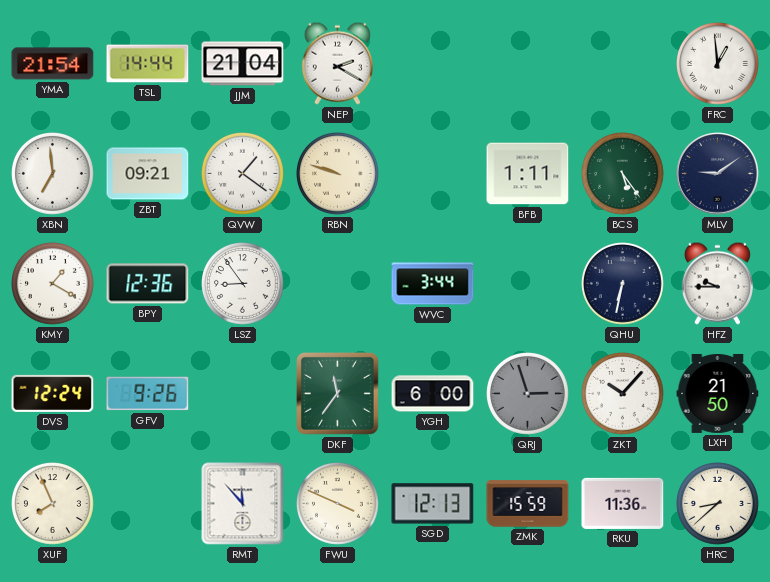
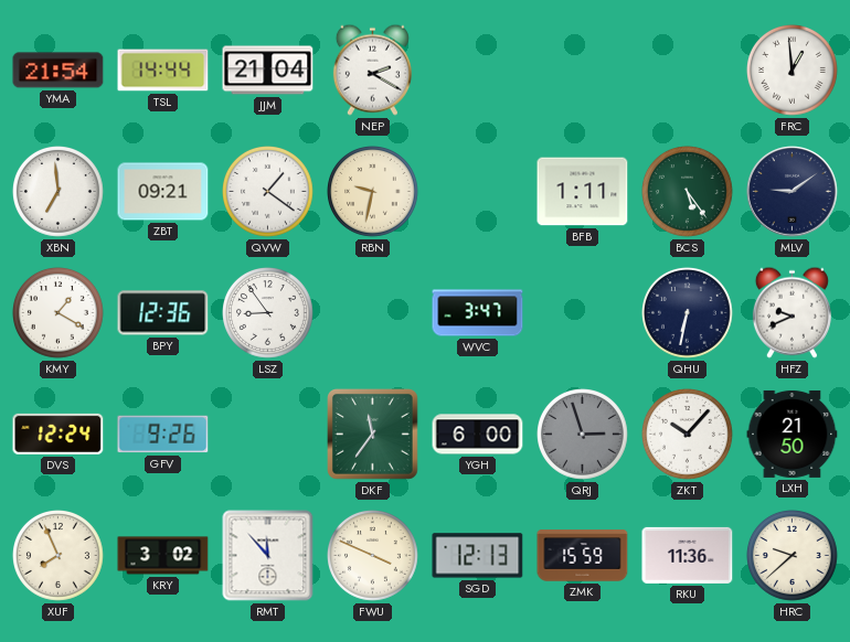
RBN: 9:48 -> 9:32 (373, 192)
WVC: 3:44 -> 3:47 (478, 313)
HFZ: 9:45 -> 9:41 (791, 312)
KRY: none -> 3:02 (163, 556)
HRC: 8:38 -> 9:38 (793, 556)
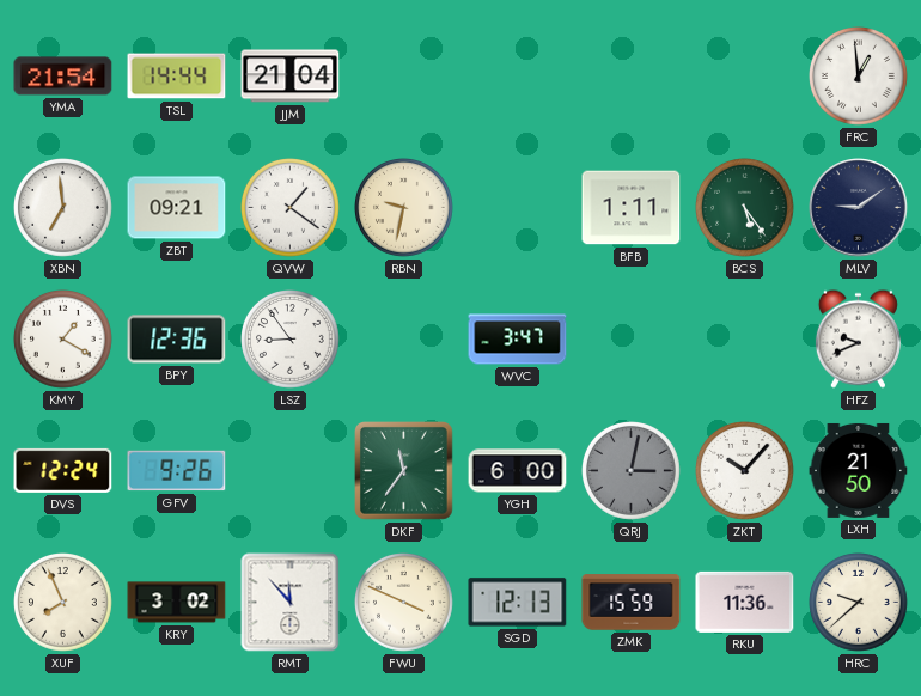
NEP: 2:20 -> none (372, 69)
QHU: 6:32 -> none (688, 313)
QRJ: 2:57 -> 3:02 (632, 471)
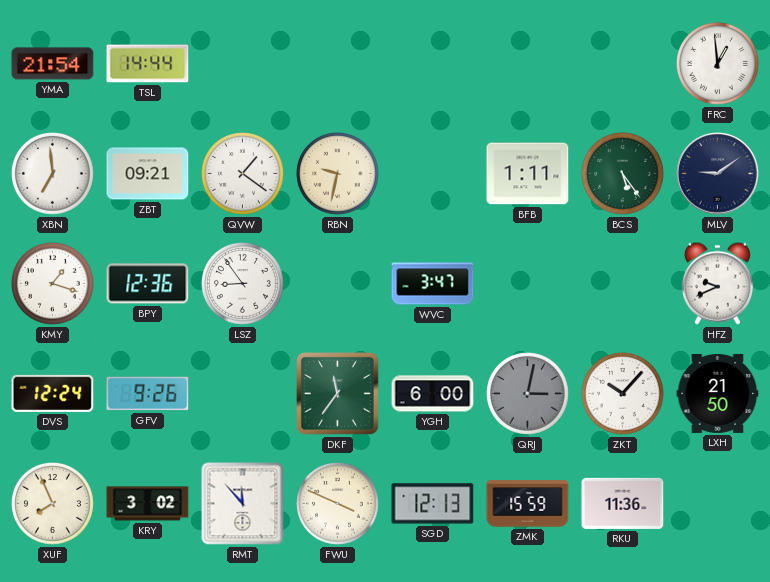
JJM: 21:04 -> none (291, 77)
KMY: 1:20 -> 1:18 (53, 284)
HRC: 9:38 -> none (859, 603)
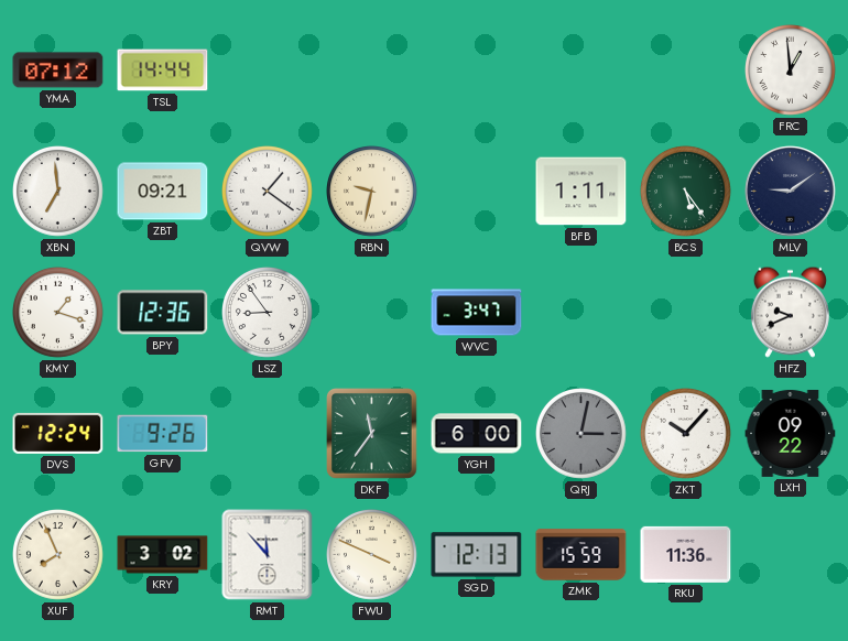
YMA: 21:54 -> 07:12 (58, 70)
LXH: 21:50 -> 09:22 (791, 433)
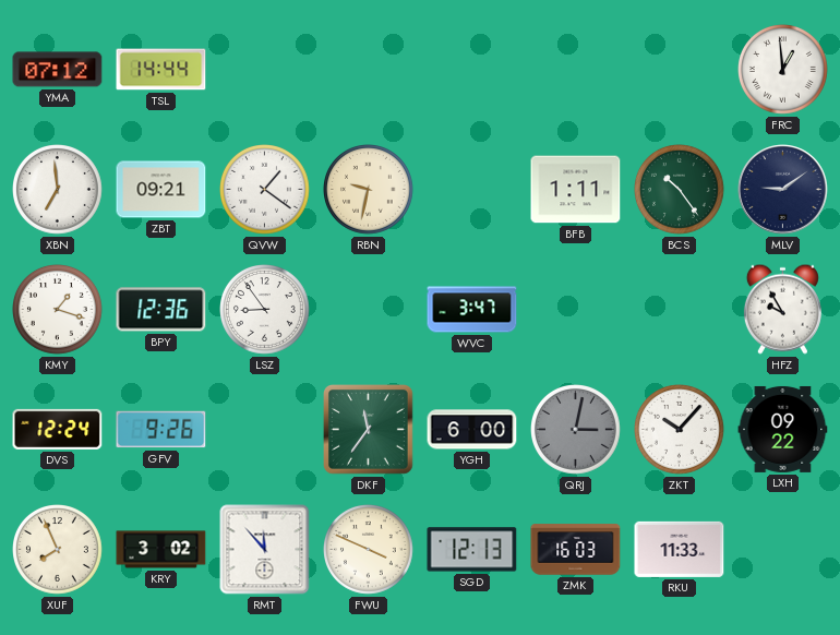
BCS: 5:24 -> 10:24 (680, 190)
HFZ: 9:41 -> 9:55 (782, 309)
ZMK: 15:59 -> 16:03 (576, 550)
RKU: 11:36 -> 11:33 (680, 549)
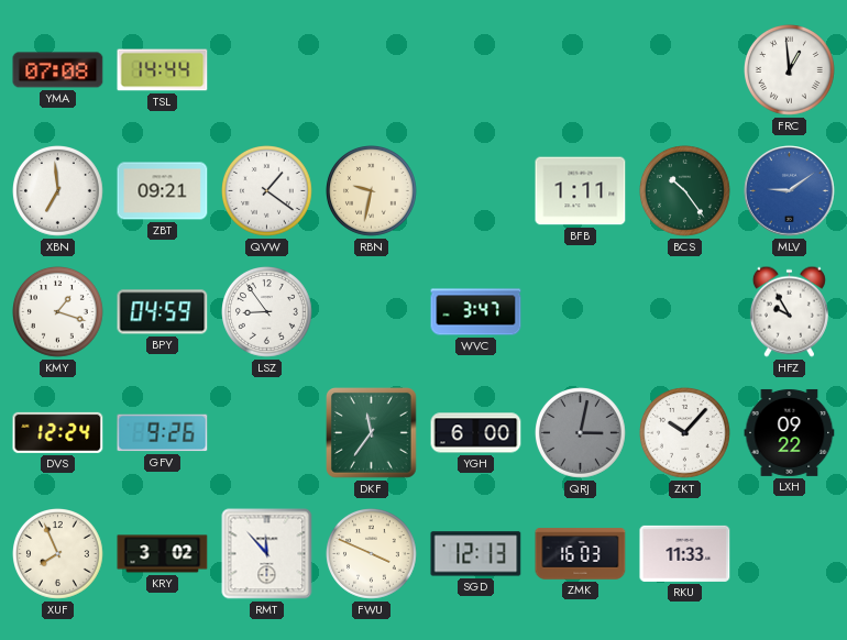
YMA: 07:12 -> 07:08 (58, 70)
MLV dial: navy -> blue (790, 191)
BPY: 12:36 -> 04:59 (163, 312)
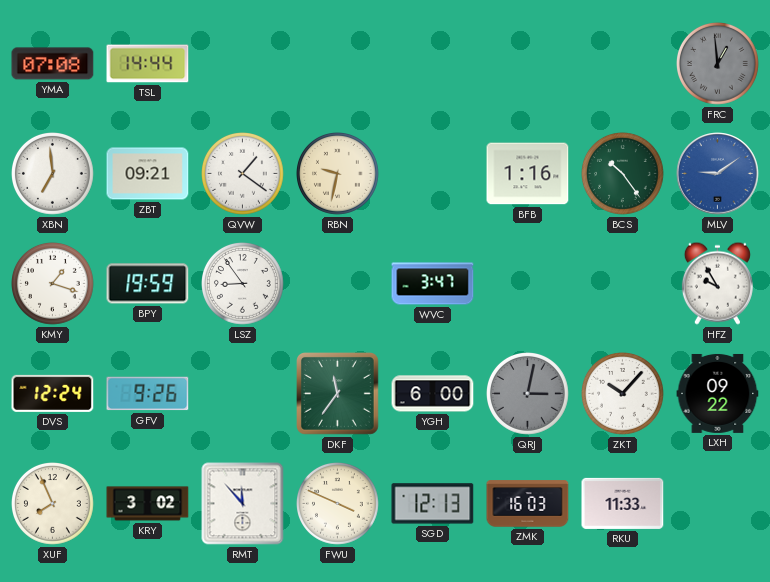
FRC dial: white -> grey (718, 64)
BFB: 1:11 -> 1:16 (528, 174)
BPY: 04:59 -> 19:59 (148, 284)
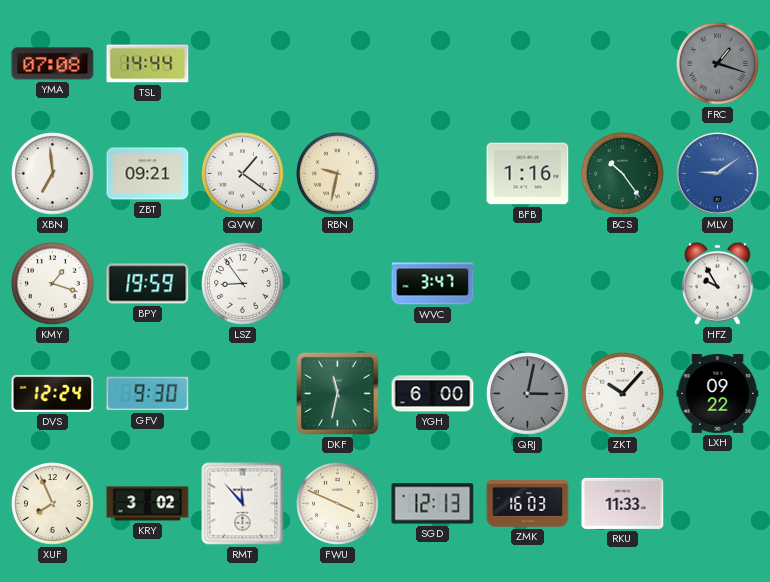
FRC: 12:59 -> 1:18 (718, 64)
GFV: 9:26 -> 9:30 (148, 394)
DKF: 11:36 -> 11:32 (338, 394)
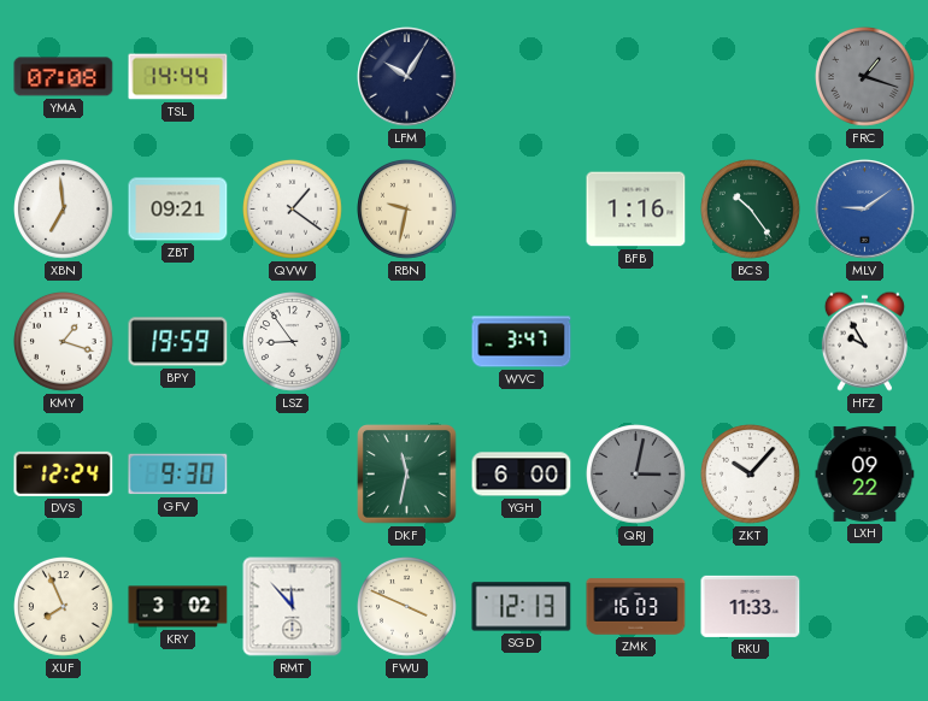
LFM: none -> 10:05 (407, 77)
